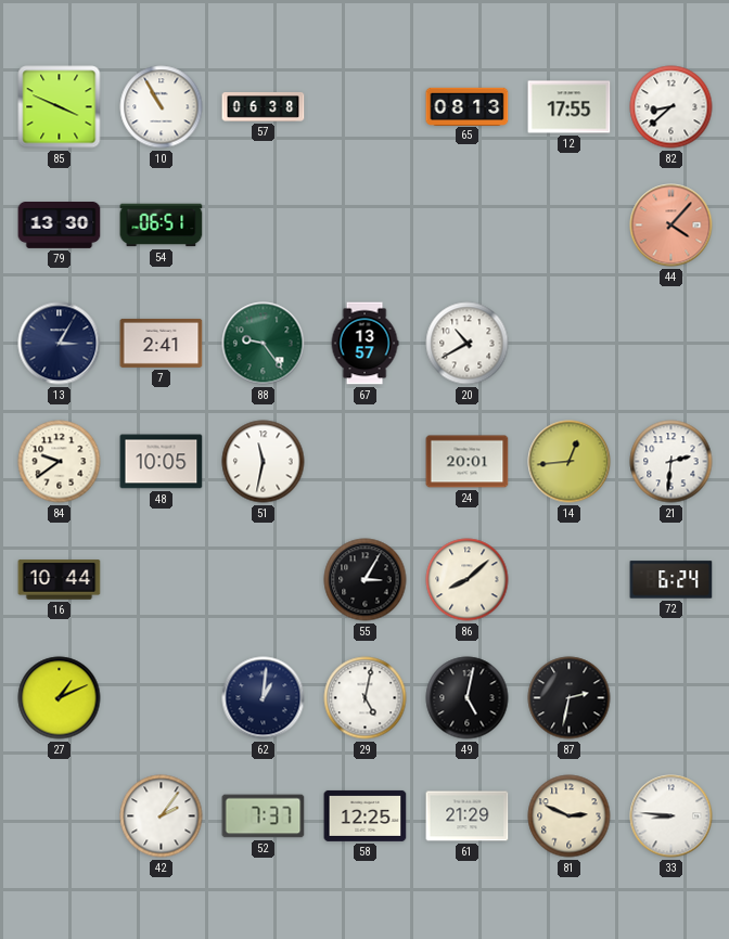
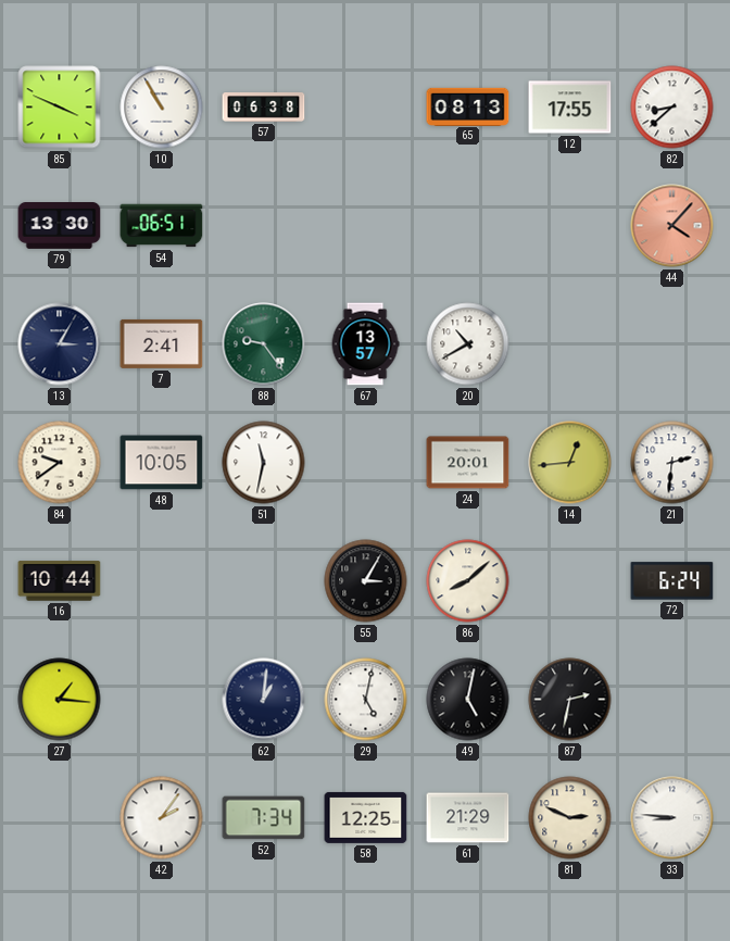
27: 1:11 -> 1:16 (60, 700)
52: 7:37 -> 7:34 (264, 818)
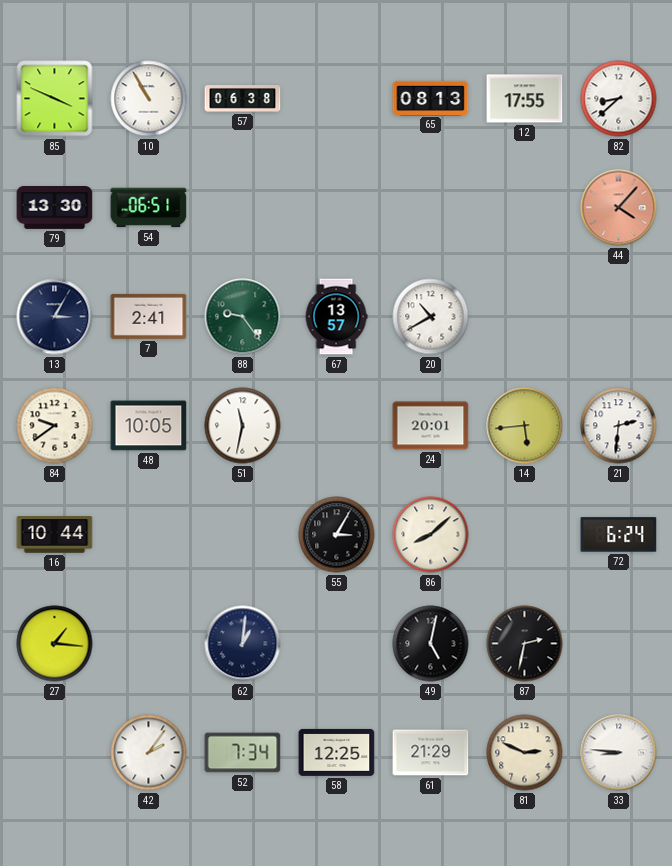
14: 12:44 -> 5:44 (525, 426)
29: 5:02 -> none (366, 700)
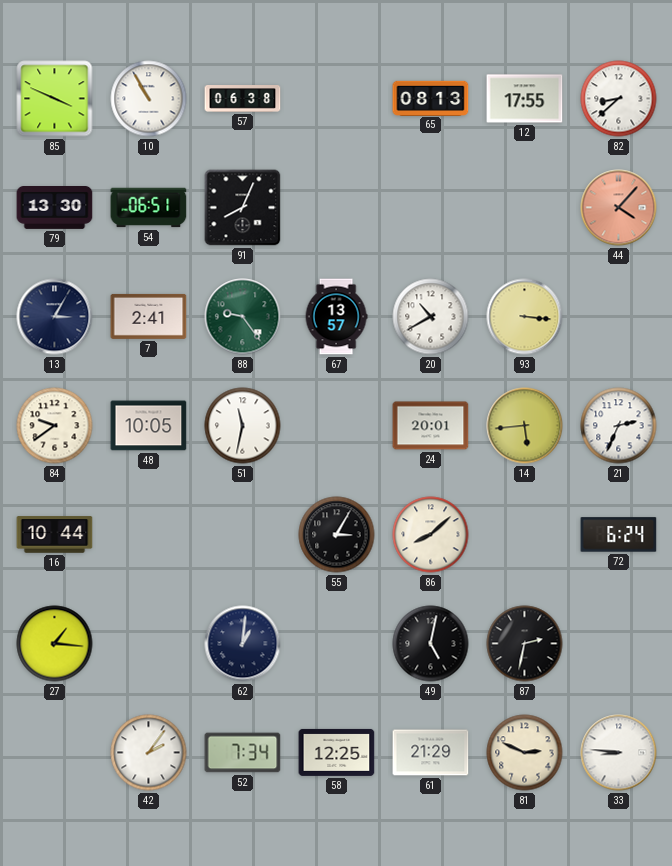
91: none -> 8:04 (243, 208)
93: none -> 3:16 (525, 317)
21: 2:31 -> 2:34 (619, 426)
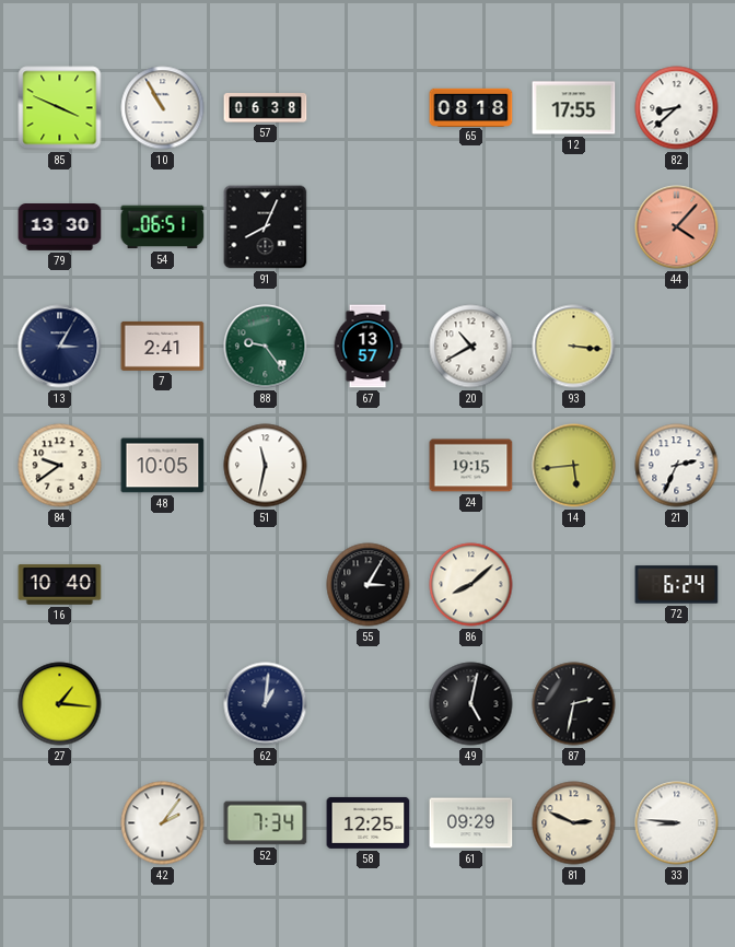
65: 08:13 -> 08:18 (471, 107)
24: 20:01 -> 19:15 (471, 466)
16: 10:44 -> 10:40 (60, 585)
61: 21:29 -> 09:29 (471, 823)
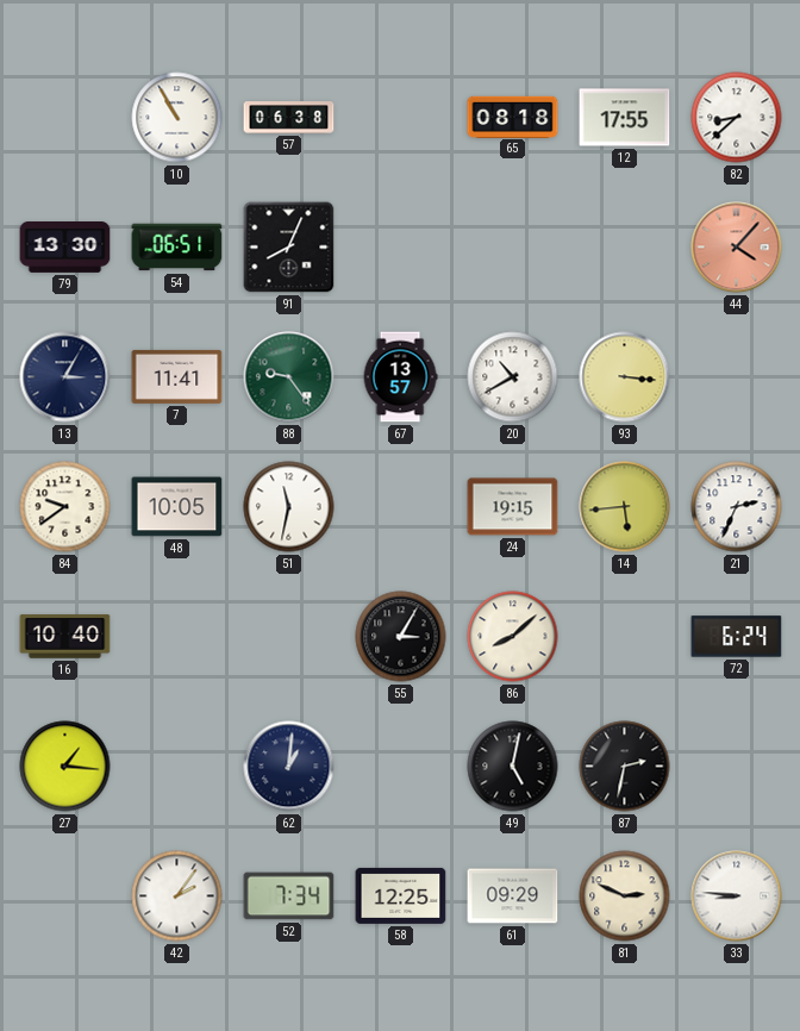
85: 3:49 -> none (60, 108)
7: 2:41 -> 11:41 (177, 376)
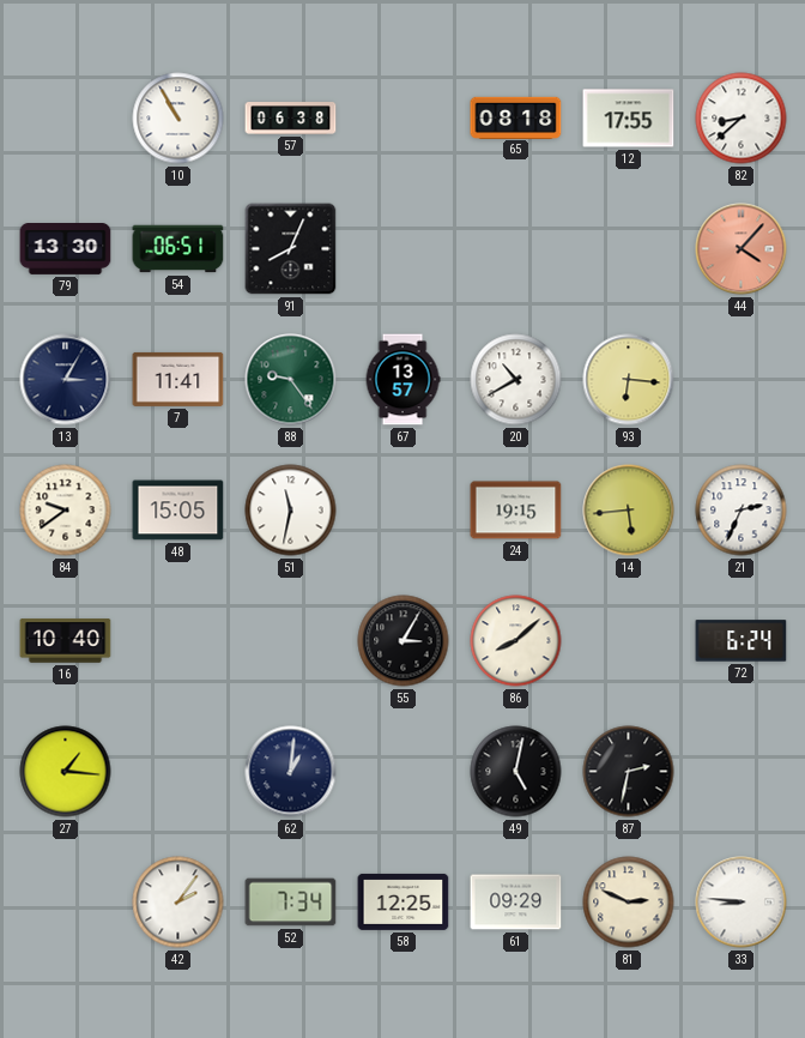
93: 3:16 -> 6:16 (629, 380)
48: 10:05 -> 15:05 (178, 511)
